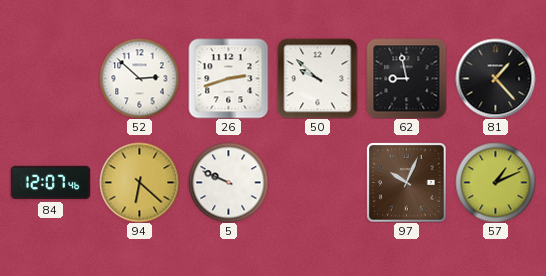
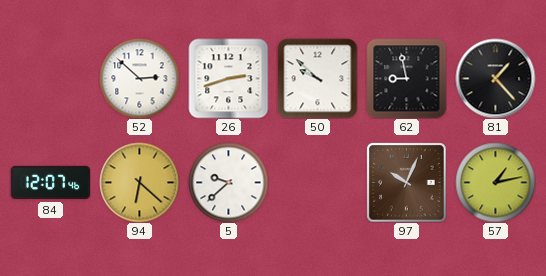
5: 9:49 -> 9:38 (228, 182)
57: 1:11 -> 1:13 (495, 182)
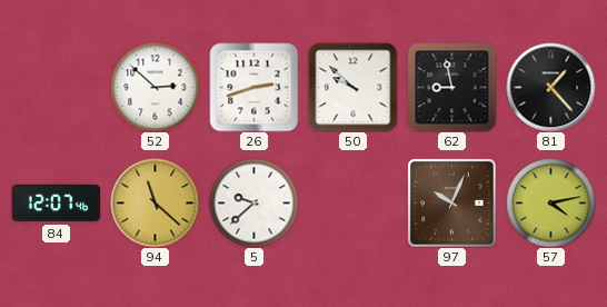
94: 6:22 -> 11:22 (155, 202)
57: 1:13 -> 4:13 (550, 202)
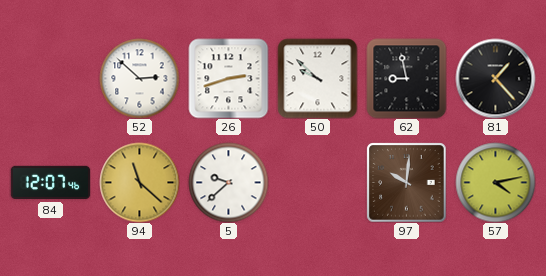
97: 10:04 -> 10:01 (406, 182)
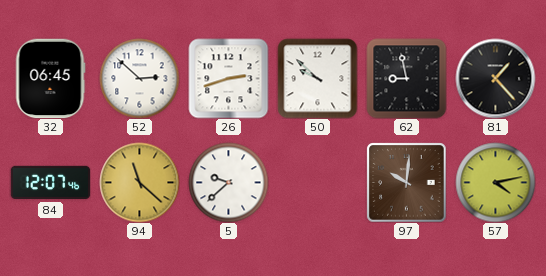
32: none -> 06:45 (50, 78)
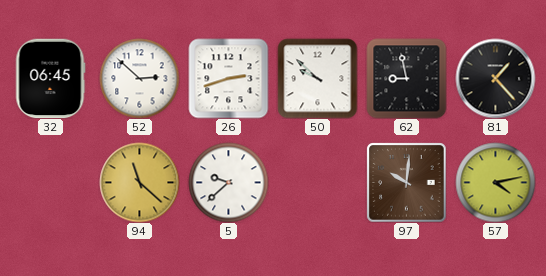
84: 12:07 -> none (50, 183)
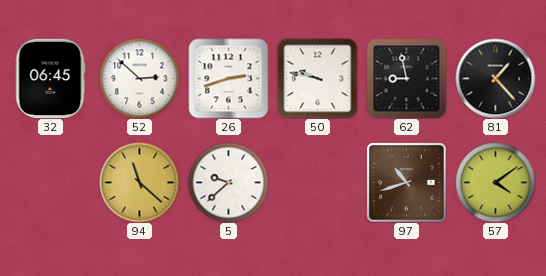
50: 9:52 -> 9:47 (317, 78)
97: 10:01 -> 10:42 (406, 182)
57: 4:13 -> 4:09 (495, 182)
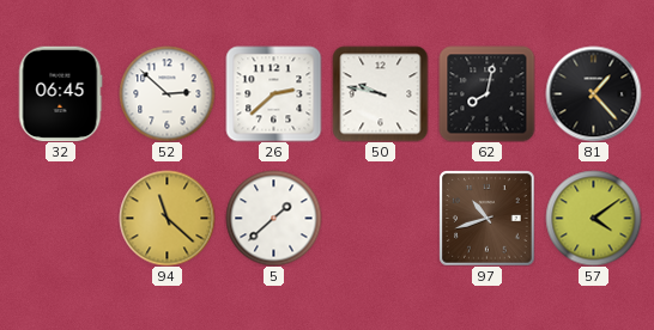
26: 2:42 -> 2:38 (273, 93)
62: 8:58 -> 8:02 (486, 93)
5: 9:38 -> 1:38 (273, 218)
